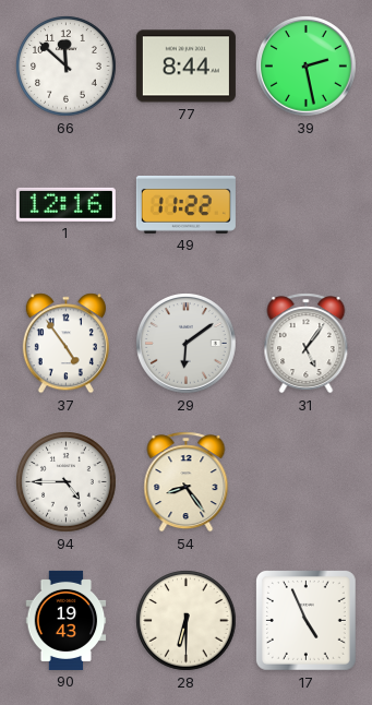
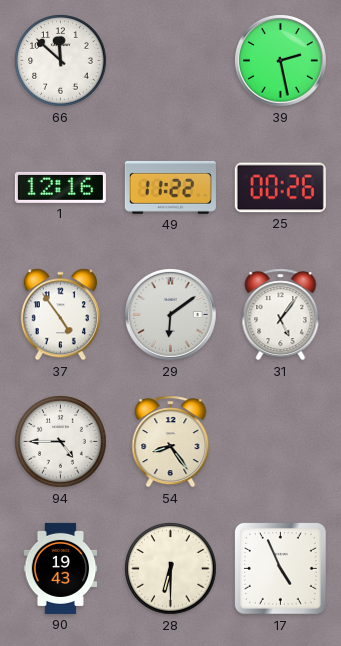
77: 8:44 -> none (185, 67)
25: none -> 00:26 (280, 188)
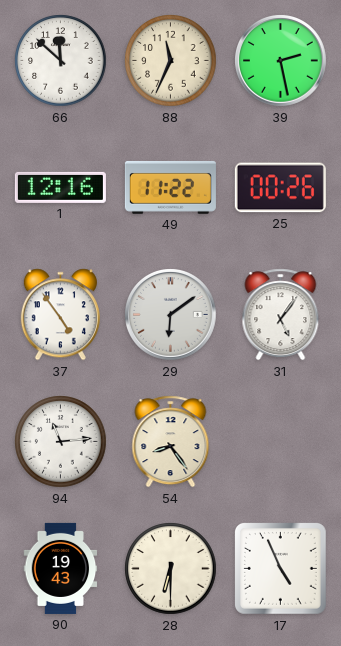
88: none -> 11:34 (171, 61)
94: 4:45 -> 11:14 (61, 442)
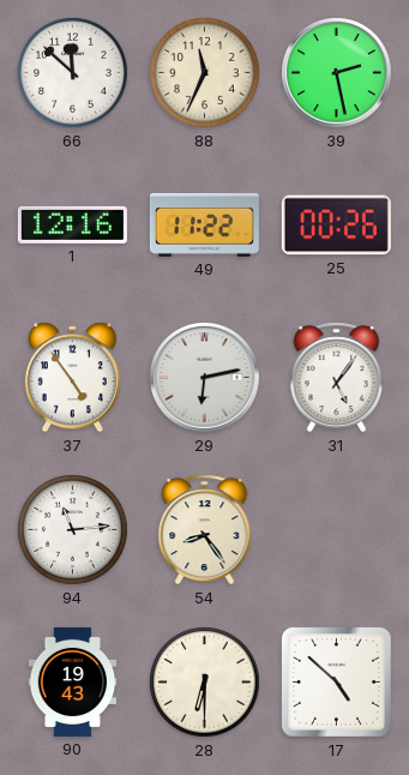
29: 6:09 -> 6:13 (205, 378)
17: 4:56 -> 4:52 (336, 681)
